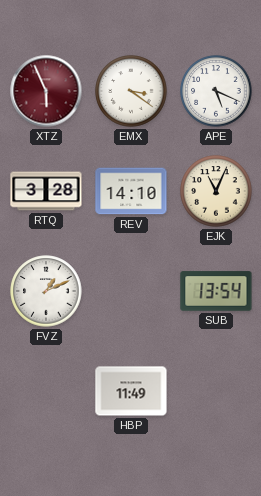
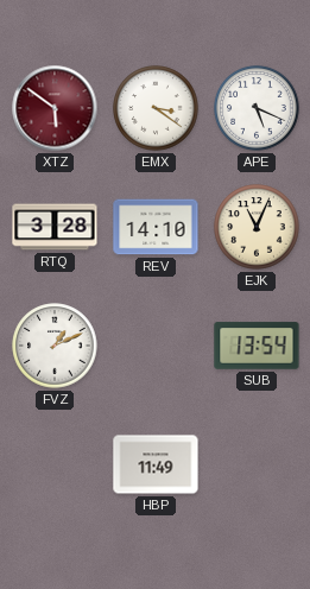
XTZ: 5:56 -> 5:51 (55, 108)
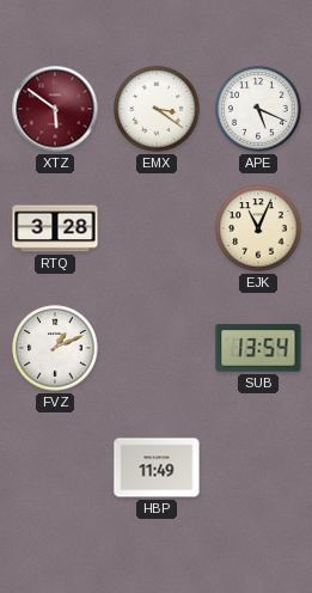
REV: 14:10 -> none (156, 227)
